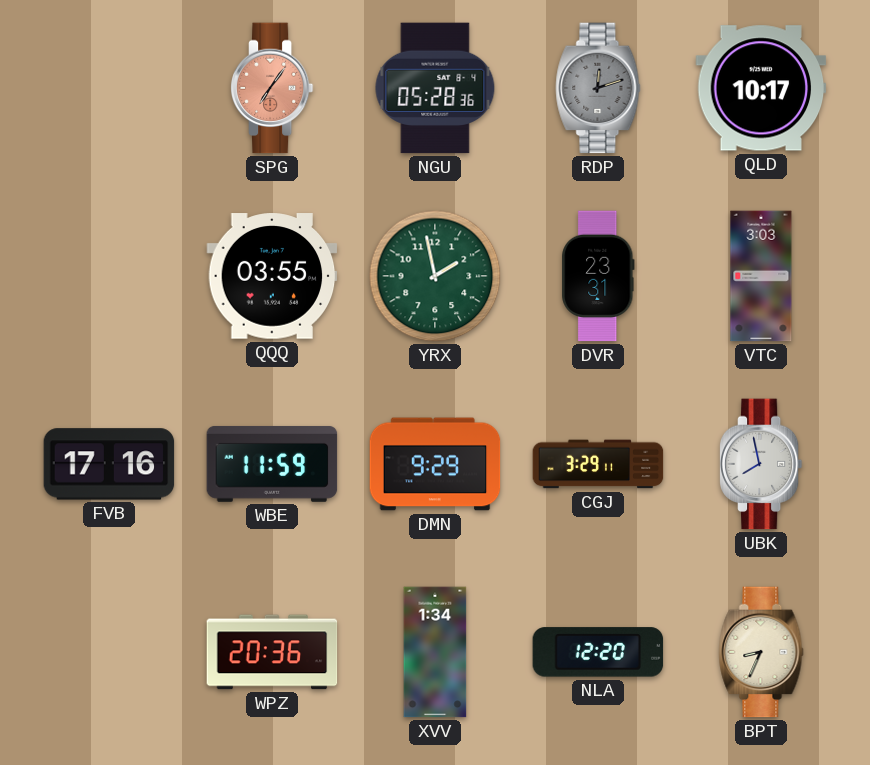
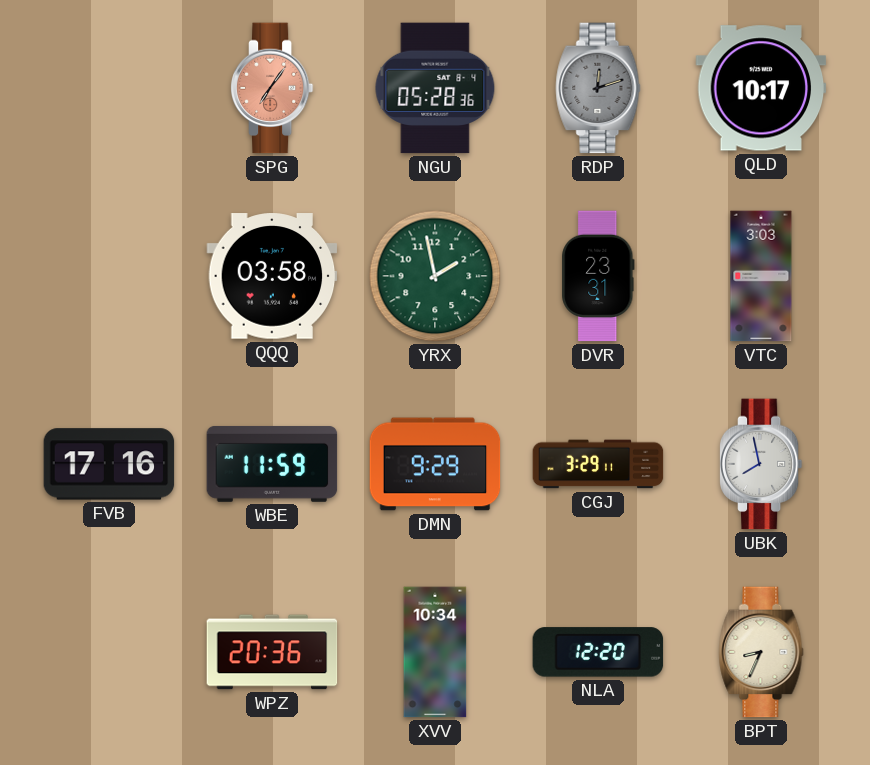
QQQ: 03:55 -> 03:58 (272, 276)
XVV: 1:34 -> 10:34 (435, 652)
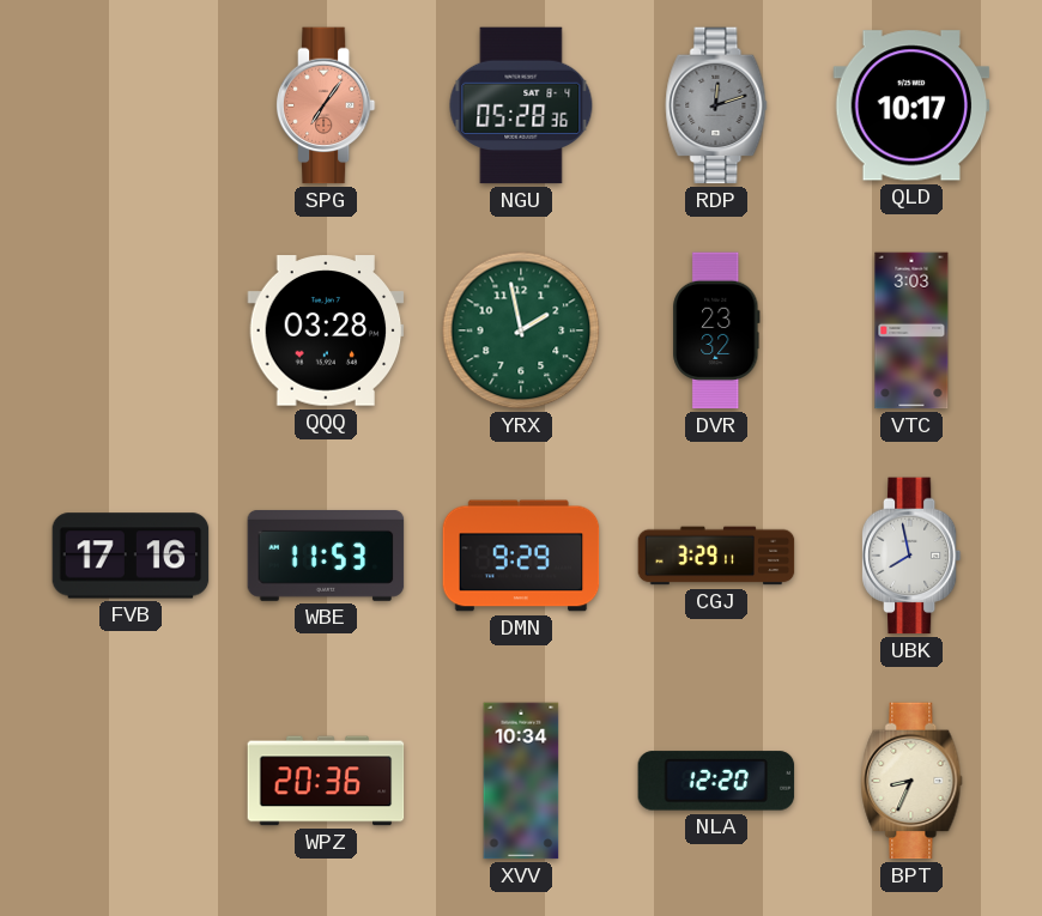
QQQ: 03:58 -> 03:28 (326, 330)
DVR: 23:31 -> 23:32 (716, 330)
WBE: 11:59 -> 11:53 (326, 556)
